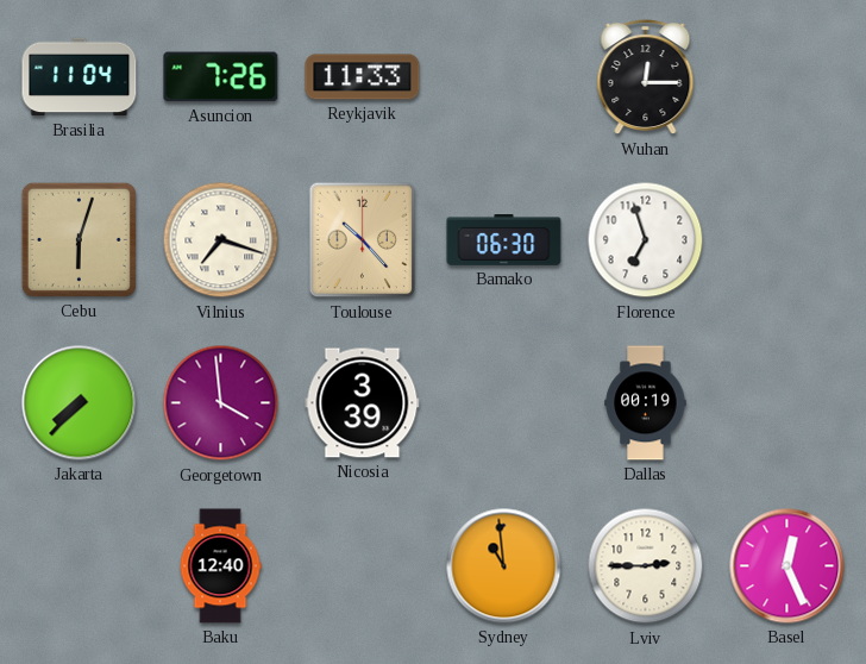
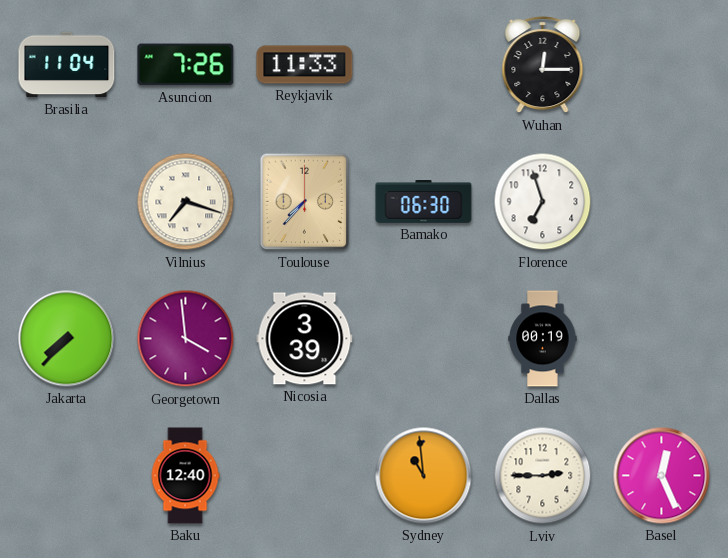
Cebu: 6:03 -> none (79, 239)
Toulouse: 10:23 -> 7:37 (305, 202)
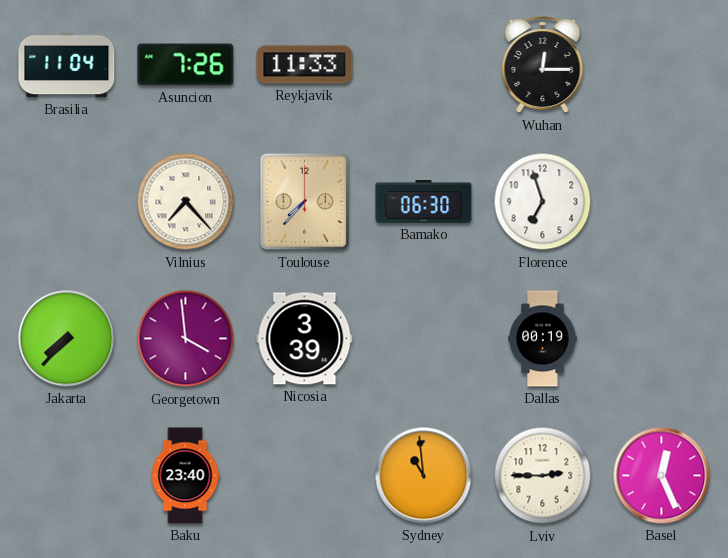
Vilnius: 7:18 -> 7:23 (186, 202)
Baku: 12:40 -> 23:40 (185, 476)
